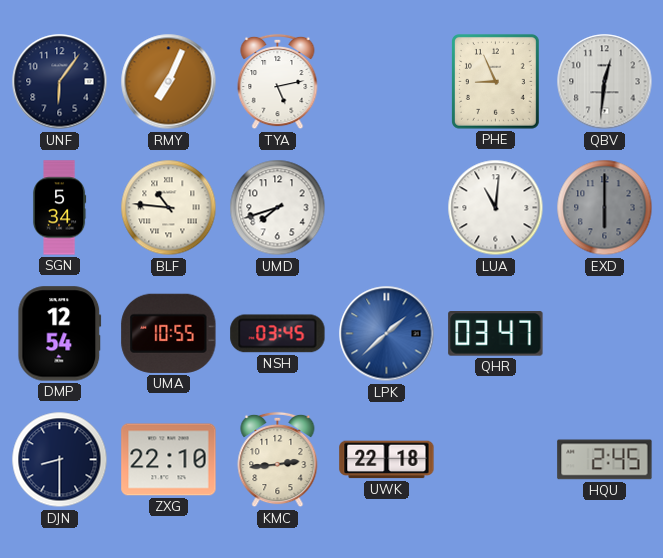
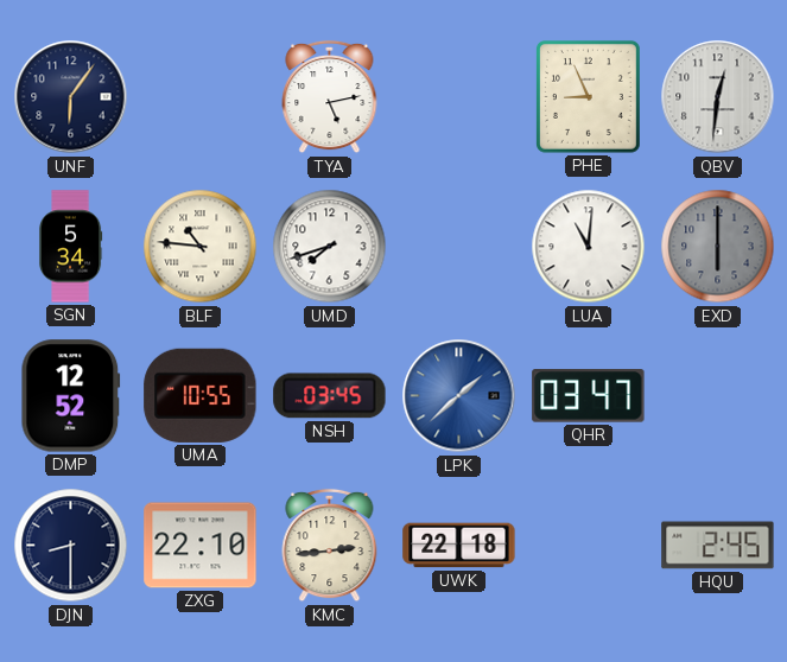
RMY: 7:04 -> none (169, 82)
DMP: 12:54 -> 12:52 (71, 396)
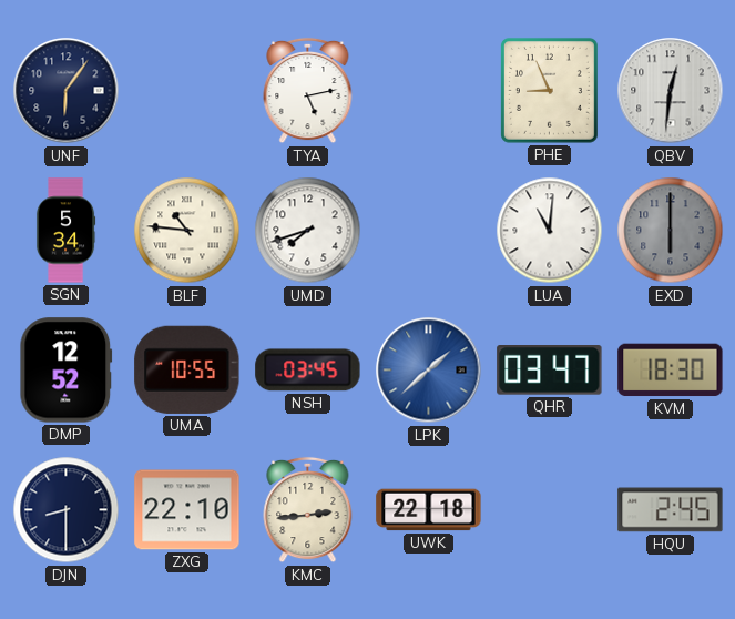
KVM: none -> 18:30 (671, 371)
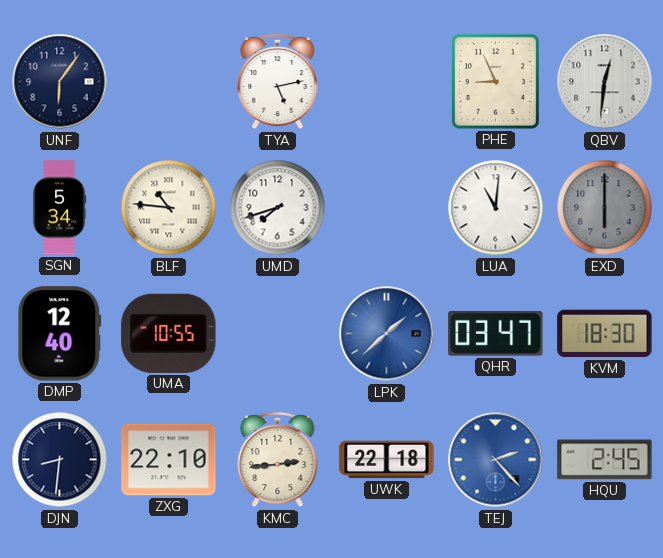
DMP: 12:52 -> 12:40 (60, 334)
NSH: 03:45 -> none (308, 371)
DJN: 8:30 -> 8:31 (60, 460)
TEJ: none -> 2:23 (496, 460)
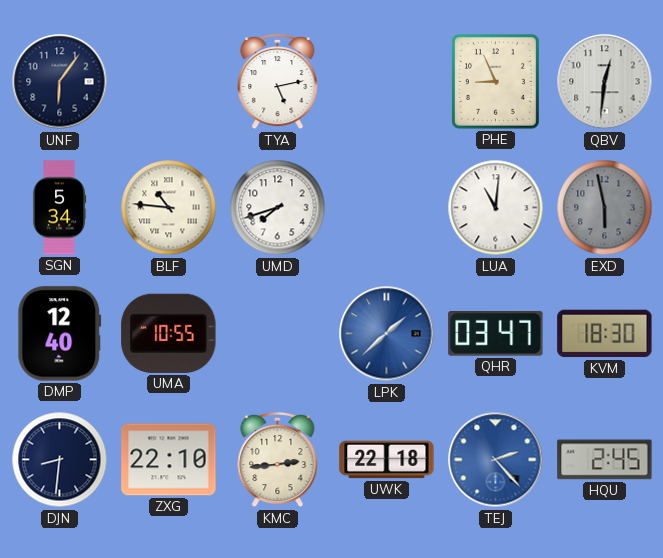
EXD: 6:00 -> 5:58 (605, 208)
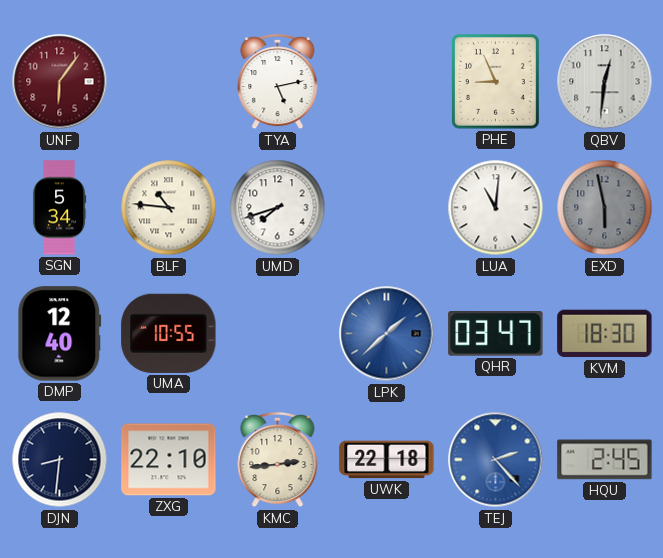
UNF dial: navy -> burgundy (60, 82)
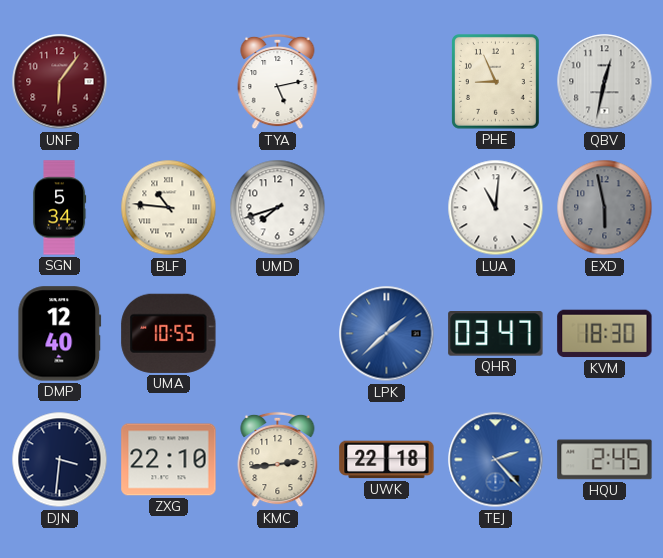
QBV: 12:31 -> 12:32 (605, 82)
DJN: 8:31 -> 3:31 (60, 460)
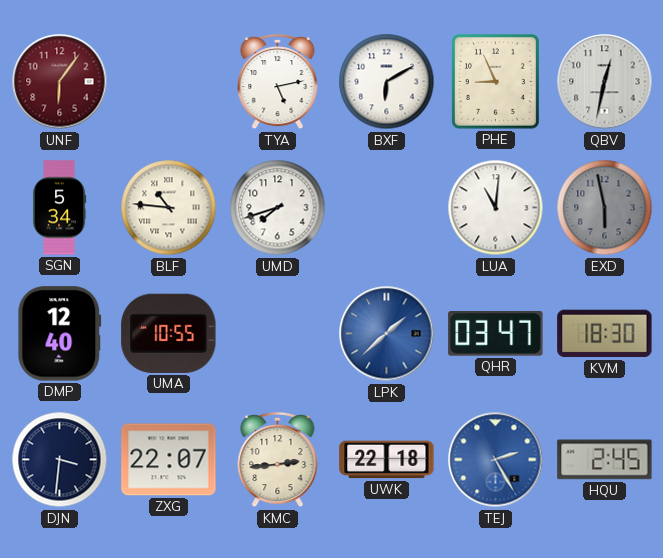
BXF: none -> 6:10 (387, 82)
ZXG: 22:10 -> 22:07 (169, 460)
TEJ: 2:23 -> 2:25 (496, 460)
